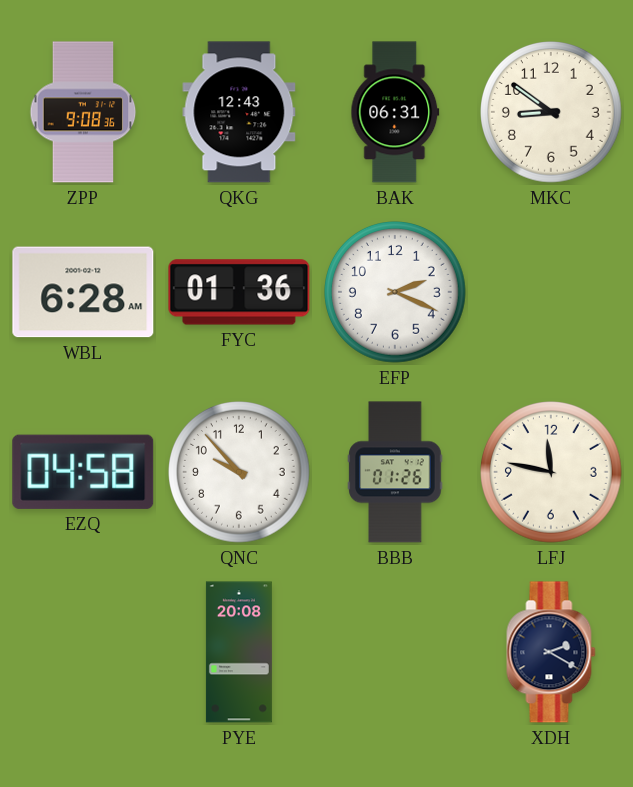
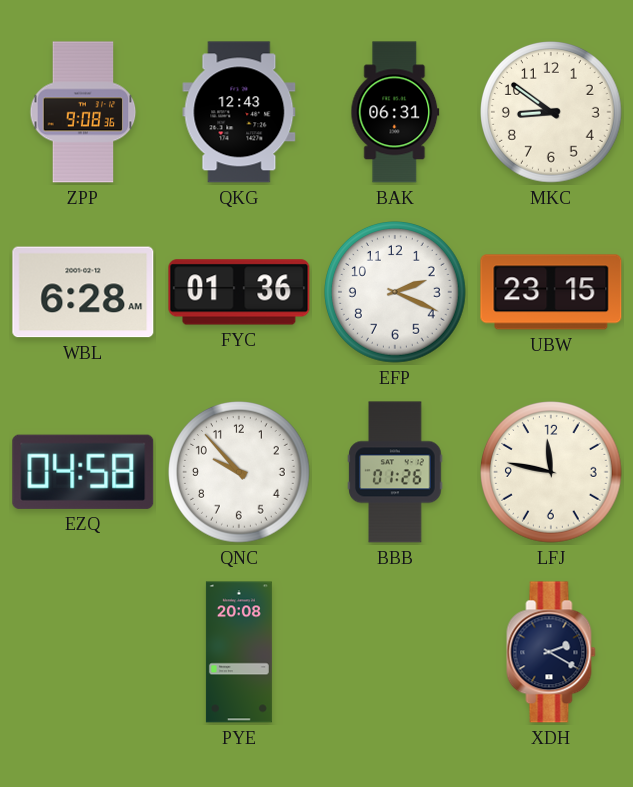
UBW: none -> 23:15 (551, 292)
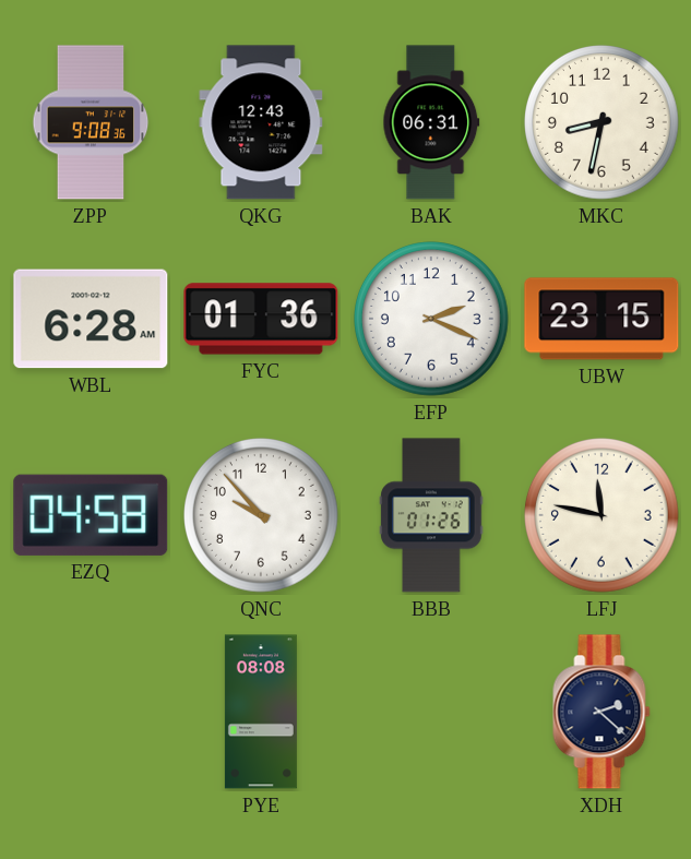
MKC: 8:51 -> 8:32 (603, 123)
PYE: 20:08 -> 08:08 (261, 712)
XDH: 2:20 -> 2:22 (601, 712)
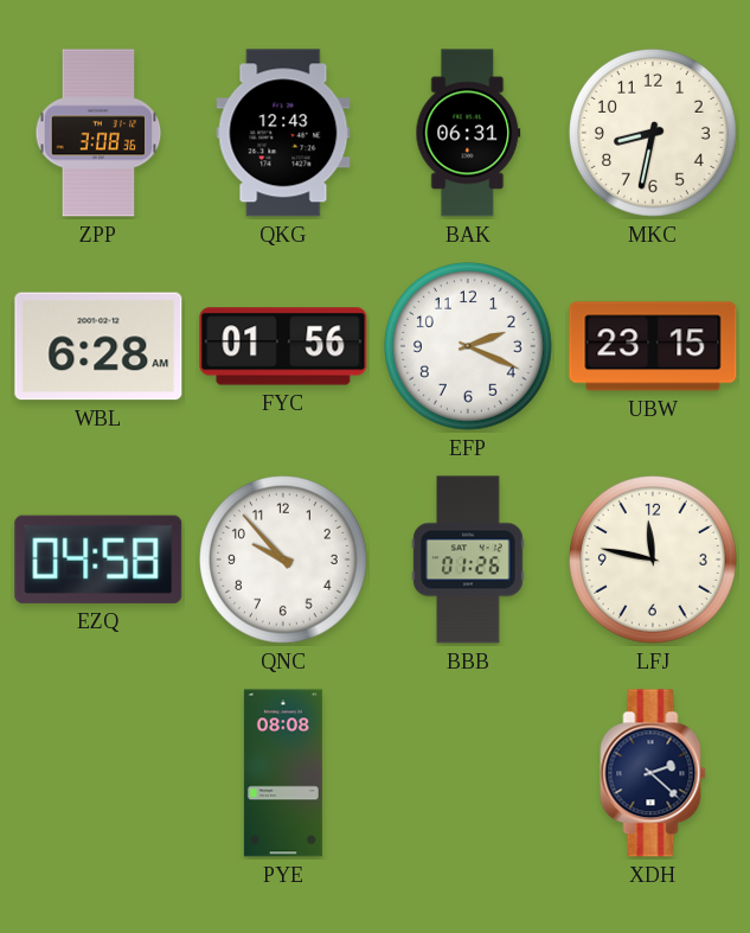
ZPP: 9:08 -> 3:08 (98, 133)
FYC: 01:36 -> 01:56 (283, 346)
